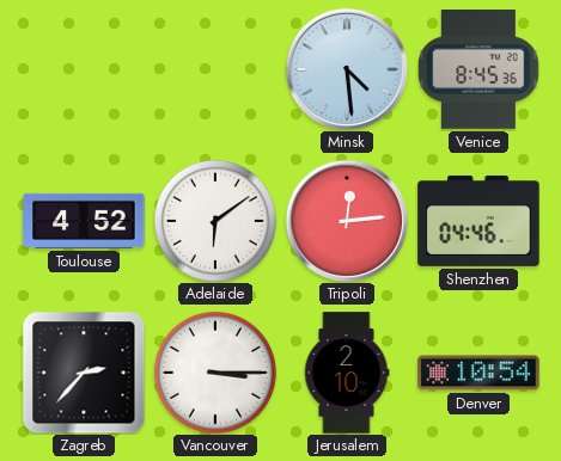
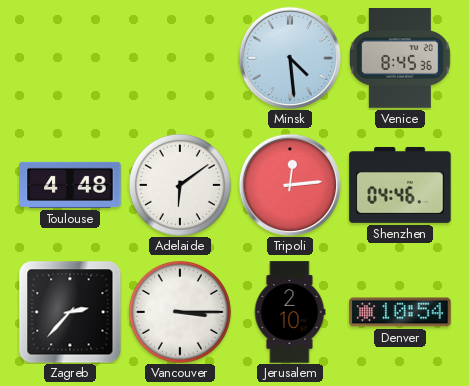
Toulouse: 4:52 -> 4:48 (70, 185)
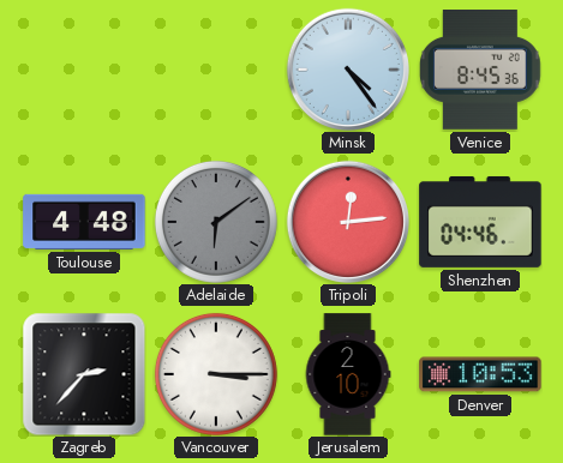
Minsk: 4:29 -> 4:24 (348, 70)
Adelaide dial: white -> grey (216, 222)
Denver: 10:54 -> 10:53 (480, 374)
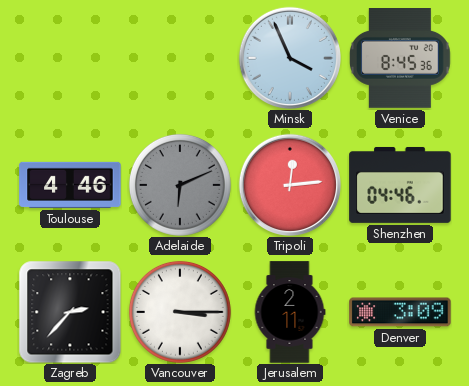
Minsk: 4:24 -> 3:56 (290, 58)
Toulouse: 4:48 -> 4:46 (70, 185)
Adelaide: 6:09 -> 6:11 (180, 185)
Jerusalem: 2:10 -> 2:11 (290, 312)
Denver: 10:53 -> 3:09 (400, 312)
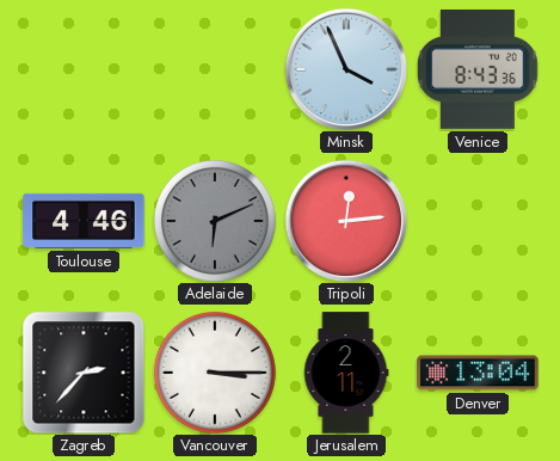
Venice: 8:45 -> 8:43 (478, 70)
Shenzhen: 04:46 -> none (400, 185)
Denver: 3:09 -> 13:04 (478, 373)
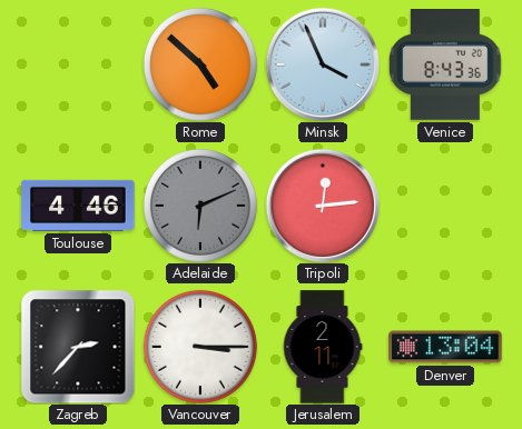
Rome: none -> 4:52 (200, 64)
